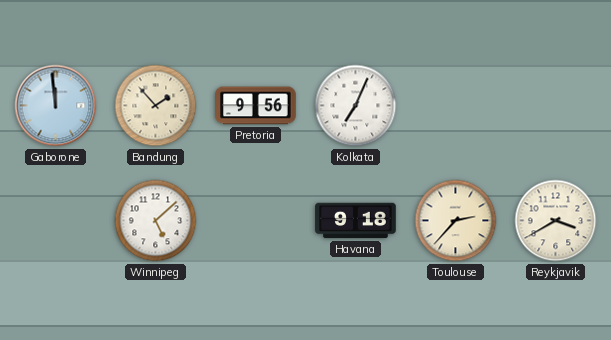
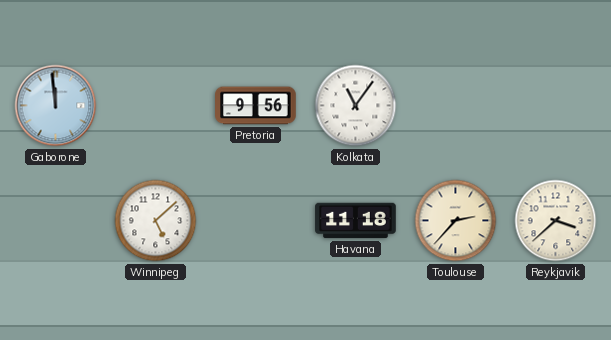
Bandung: 1:53 -> none (156, 106)
Kolkata: 7:04 -> 11:06 (356, 106)
Havana: 9:18 -> 11:18 (356, 221)
Reykjavik: 3:40 -> 3:38 (556, 221)
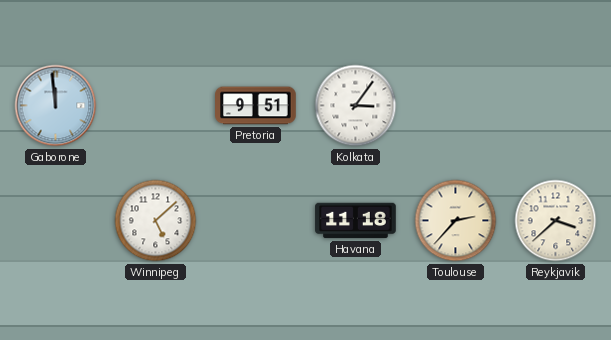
Pretoria: 9:56 -> 9:51 (256, 106)
Kolkata: 11:06 -> 3:06 (356, 106)
